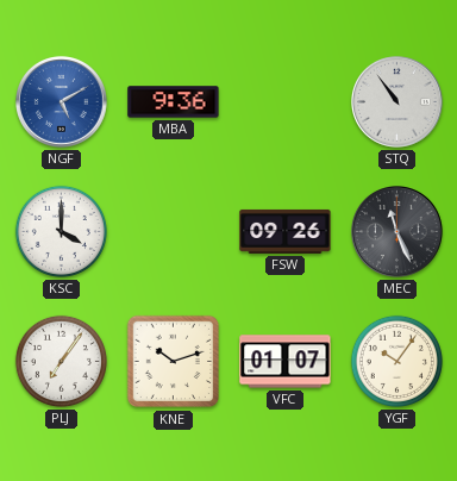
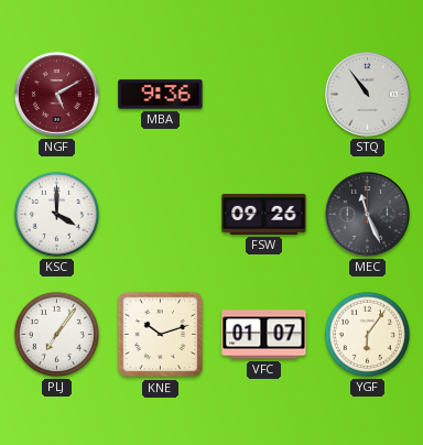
NGF dial: blue -> burgundy (57, 95)
YGF: 10:06 -> 6:06 (367, 334)
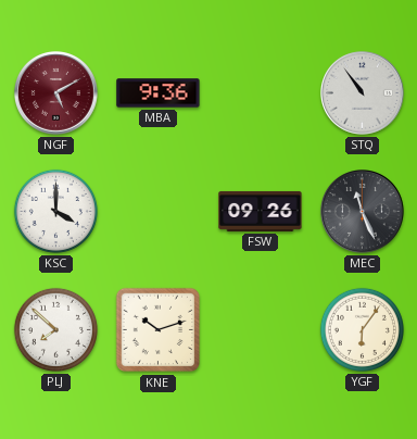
PLJ: 7:06 -> 7:52 (55, 329)
VFC: 01:07 -> none (264, 335)
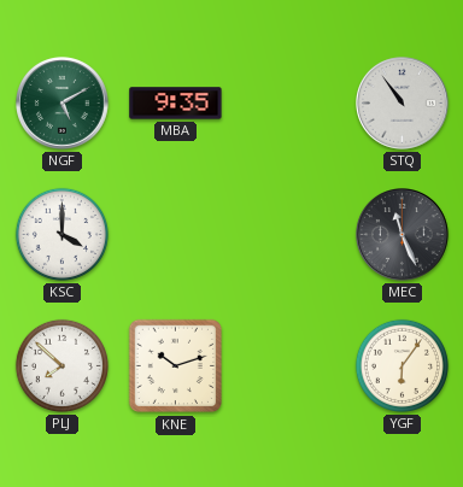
NGF dial: burgundy -> green (63, 104)
MBA: 9:36 -> 9:35 (176, 104)
FSW: 09:26 -> none (261, 211)
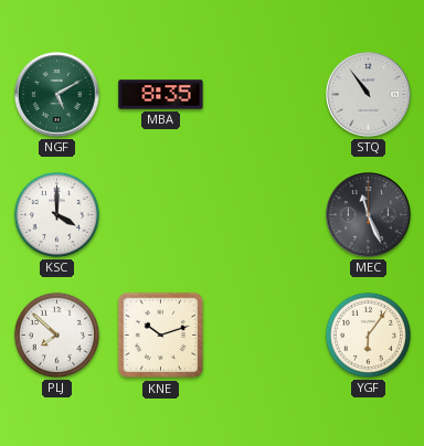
MBA: 9:35 -> 8:35 (161, 95)
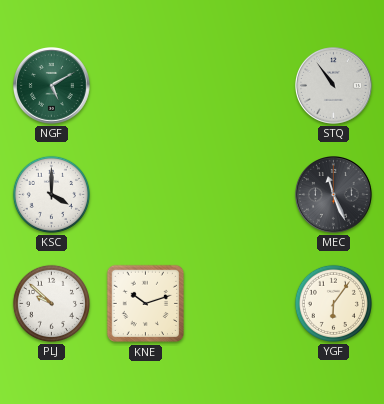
MBA: 8:35 -> none (161, 95)
PLJ: 7:52 -> 9:52 (51, 303)
